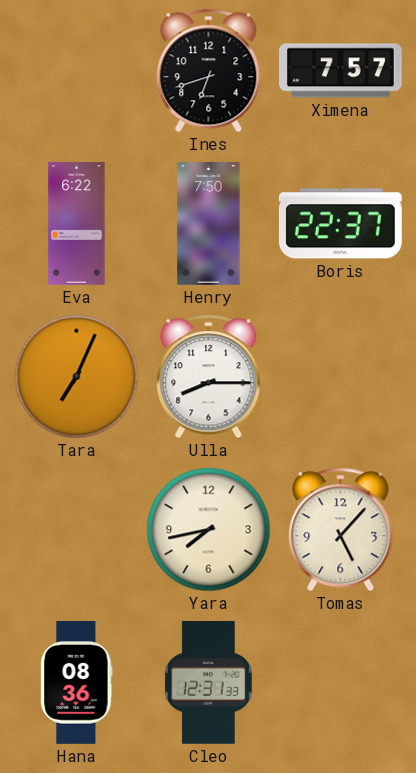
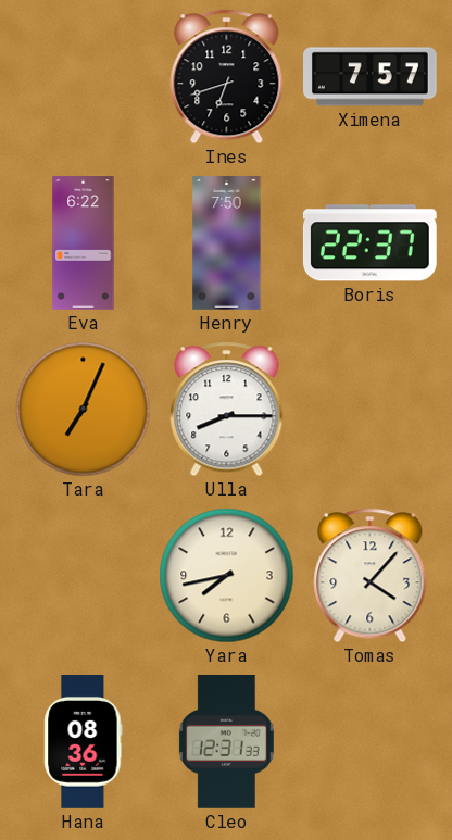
Tomas: 5:07 -> 4:07 (371, 576)
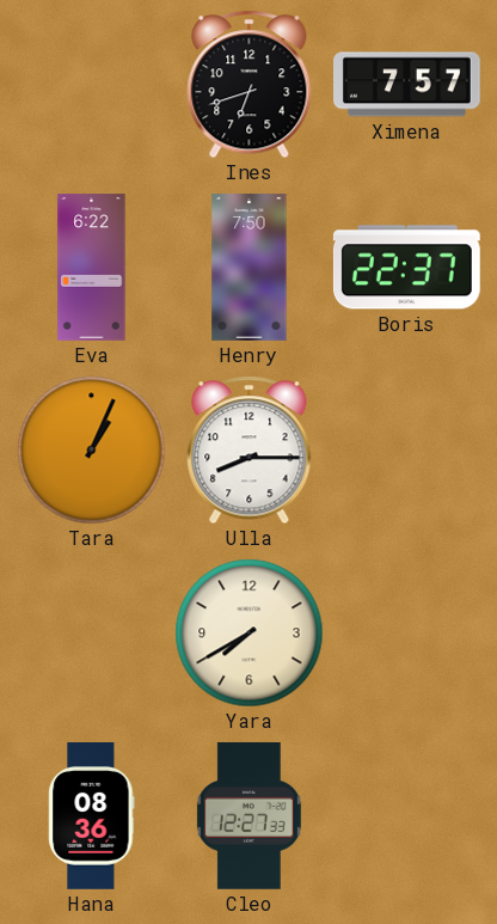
Tara: 7:04 -> 1:04 (92, 451)
Yara: 7:43 -> 7:40 (250, 634)
Tomas: 4:07 -> none (371, 576)
Cleo: 12:31 -> 12:27 (249, 816)
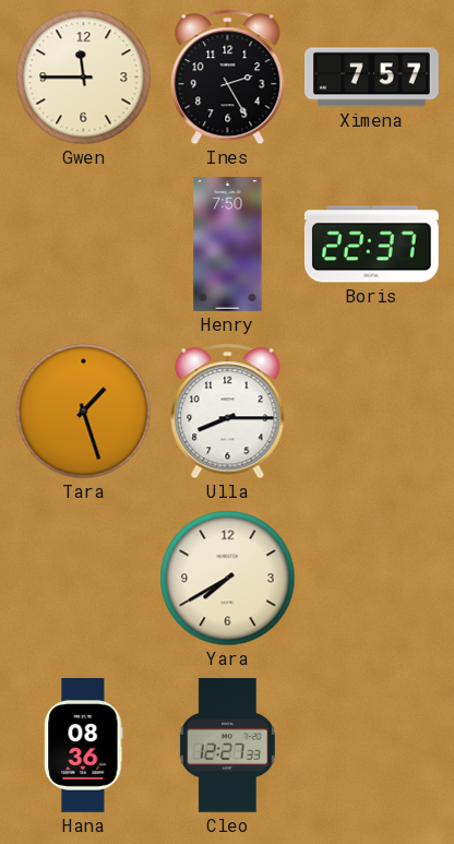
Gwen: none -> 11:45 (84, 78)
Ines: 6:42 -> 2:25 (228, 78)
Eva: 6:22 -> none (92, 268)
Tara: 1:04 -> 1:27 (84, 412)
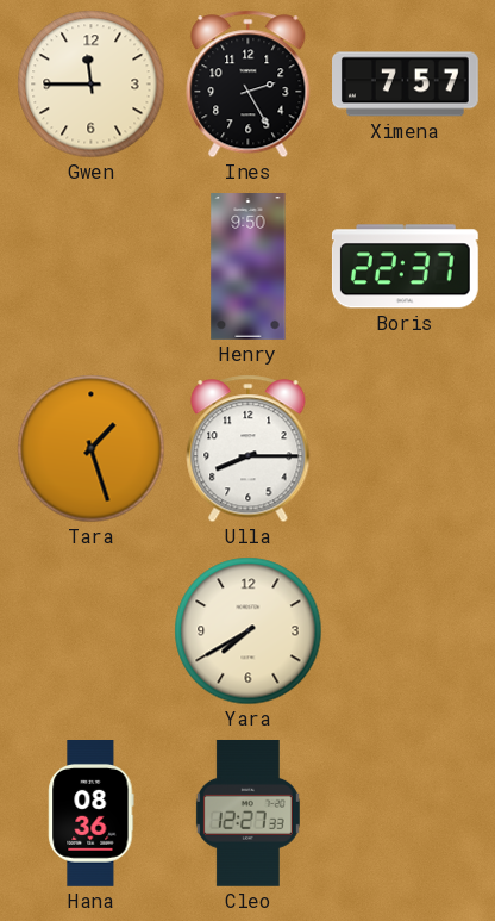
Henry: 7:50 -> 9:50 (249, 267)
